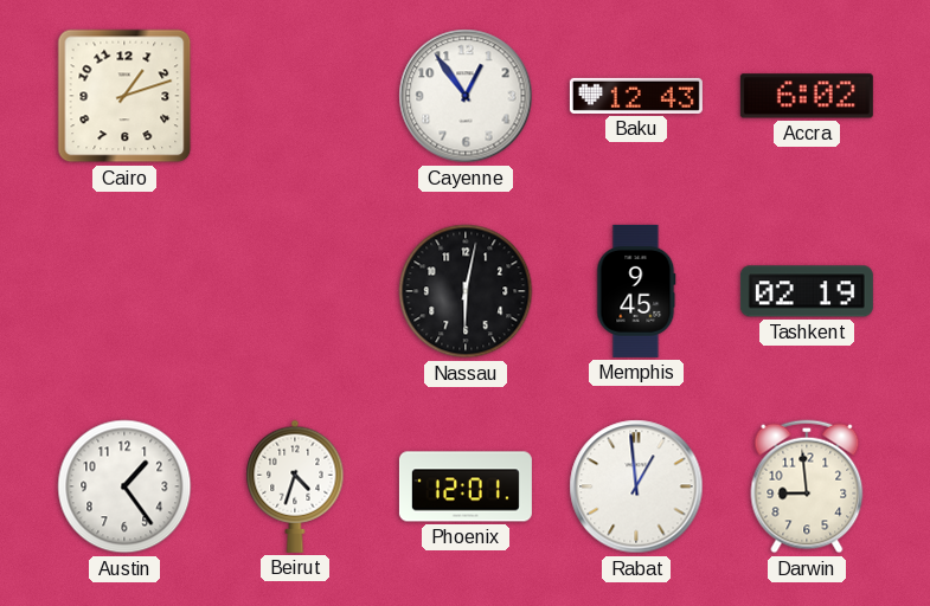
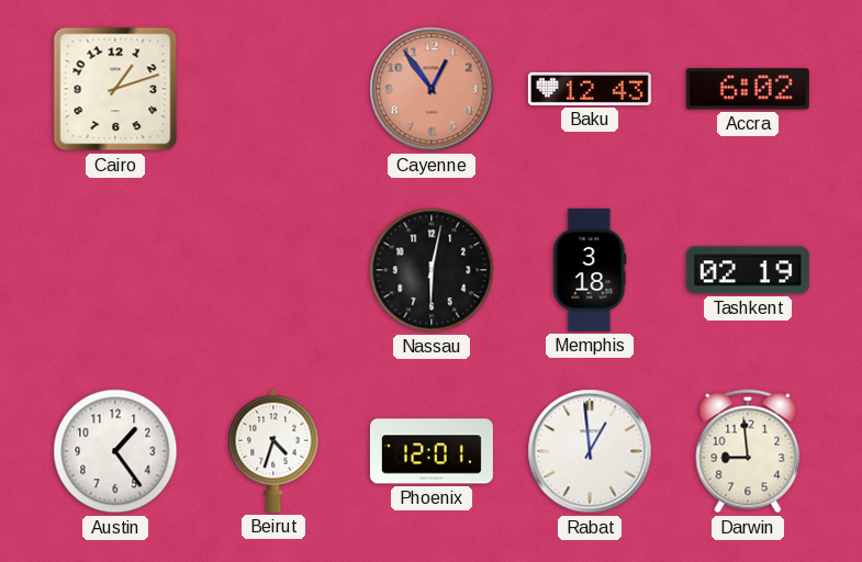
Cayenne dial: white -> salmon (432, 89)
Memphis: 9:45 -> 3:18 (590, 270)
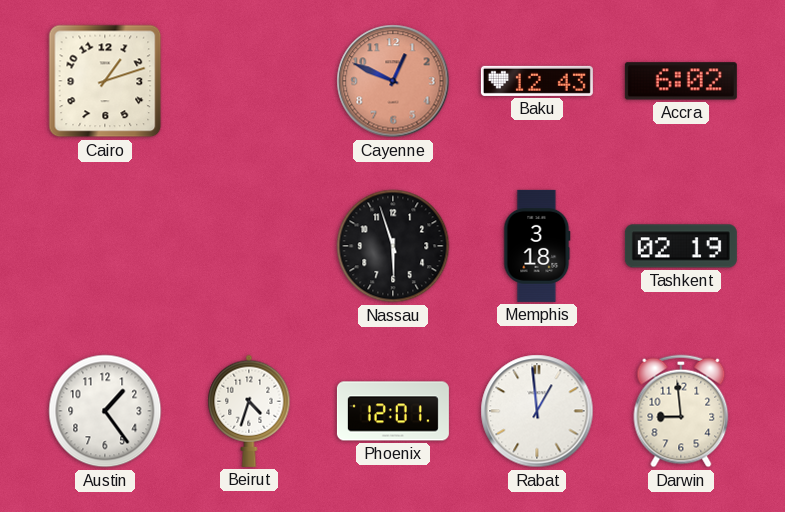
Cayenne: 12:54 -> 12:49 (393, 81)
Nassau: 6:02 -> 5:57 (393, 246)
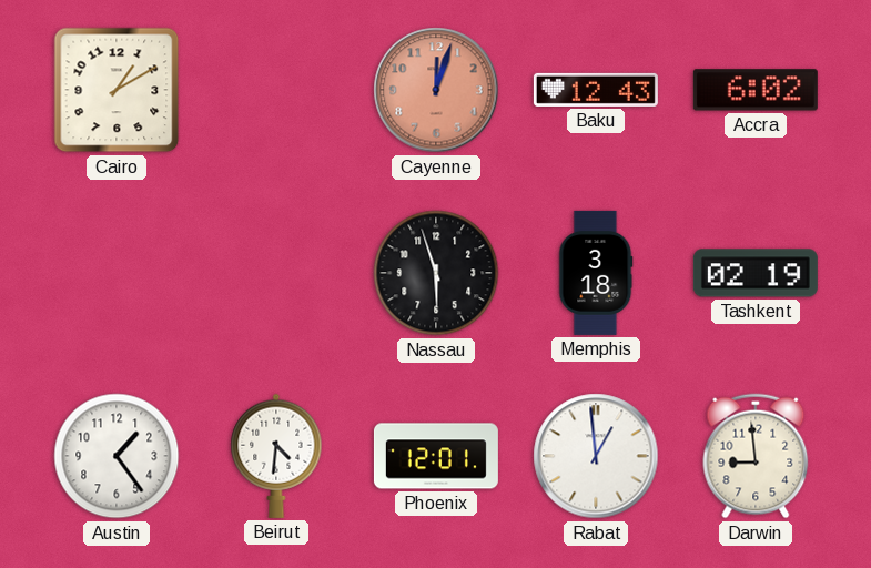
Cairo: 1:12 -> 1:10 (117, 90)
Cayenne: 12:49 -> 12:03 (436, 90)
Beirut: 4:33 -> 4:31 (276, 456)
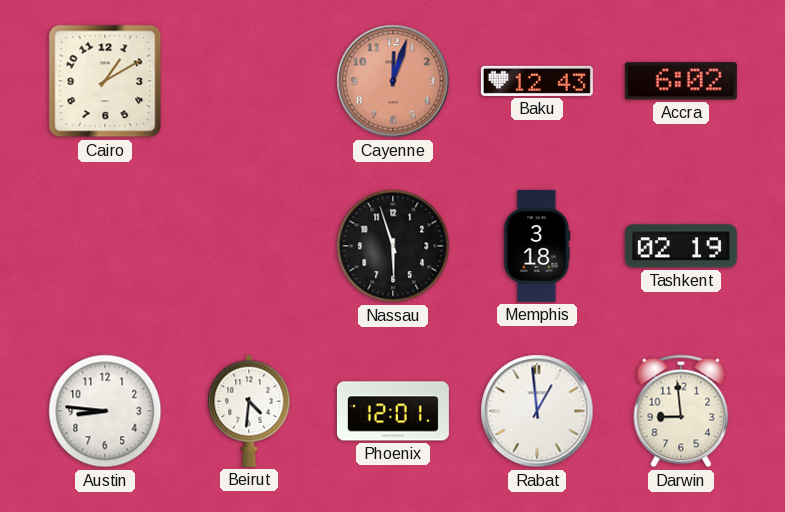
Austin: 1:24 -> 8:46 (105, 411)
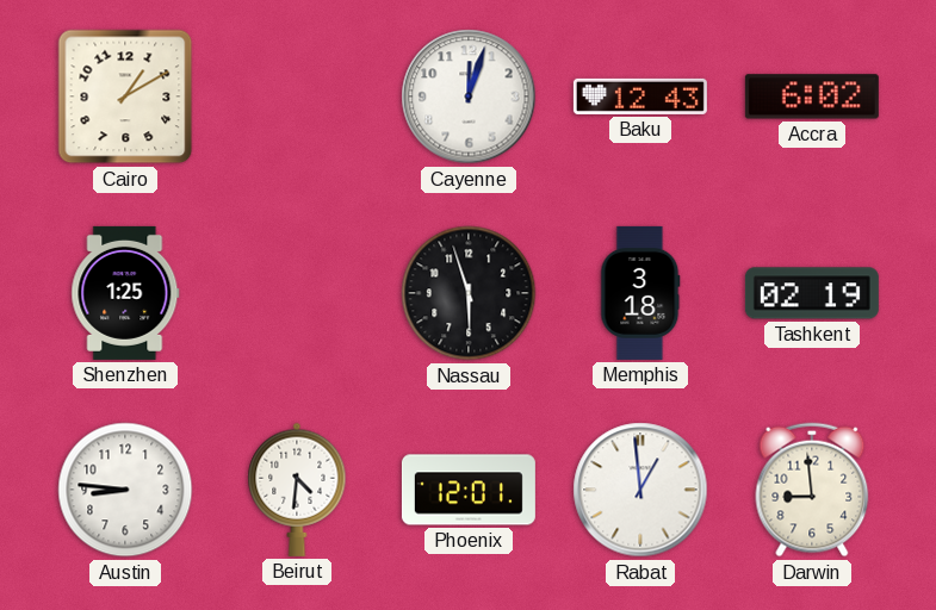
Cayenne dial: salmon -> white (469, 97)
Shenzhen: none -> 1:25 (125, 293)
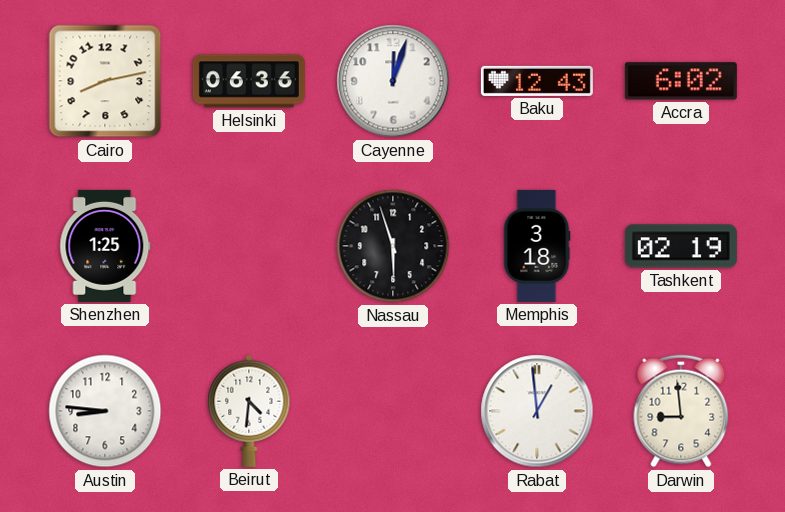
Cairo: 1:10 -> 8:13 (105, 81)
Helsinki: none -> 06:36 (249, 81)
Phoenix: 12:01 -> none (469, 490)
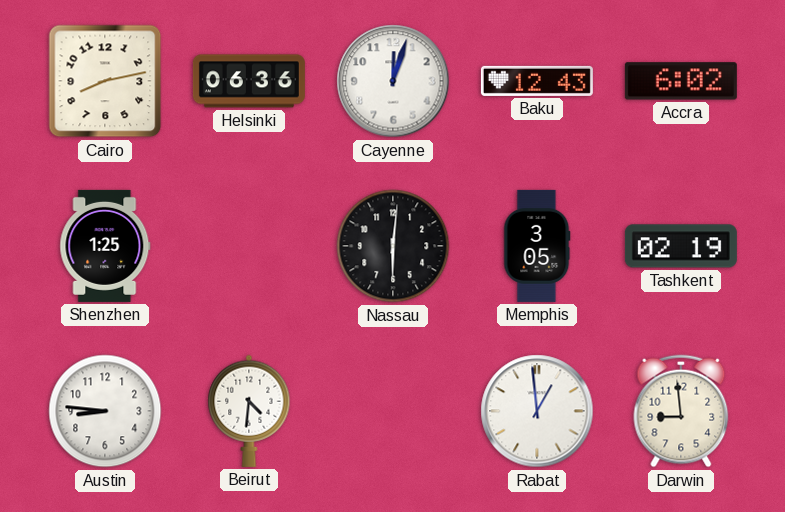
Nassau: 5:57 -> 6:01 (393, 246)
Memphis: 3:18 -> 3:05 (537, 246)
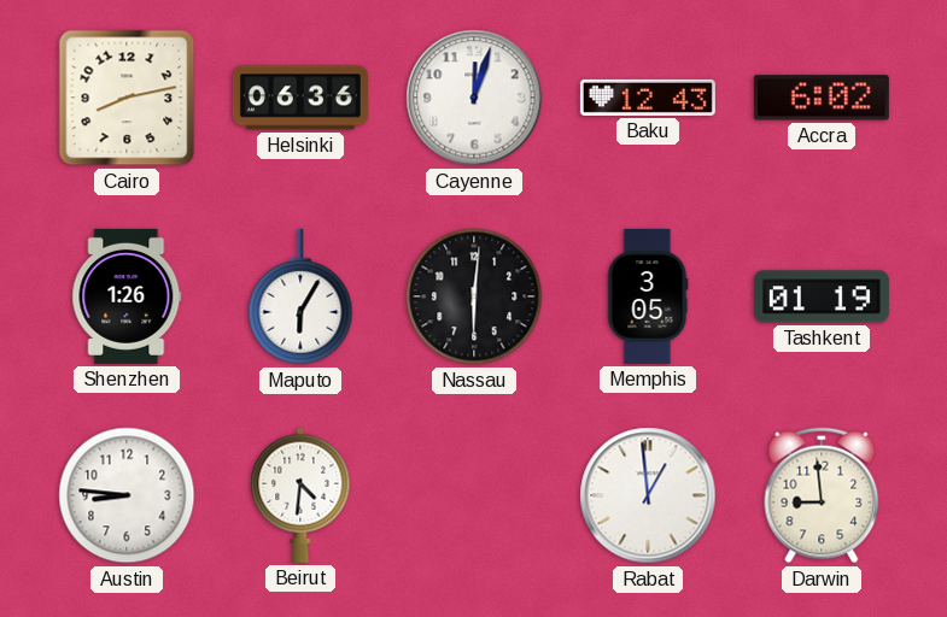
Shenzhen: 1:25 -> 1:26 (127, 296)
Maputo: none -> 6:05 (300, 296)
Tashkent: 02:19 -> 01:19 (822, 296)
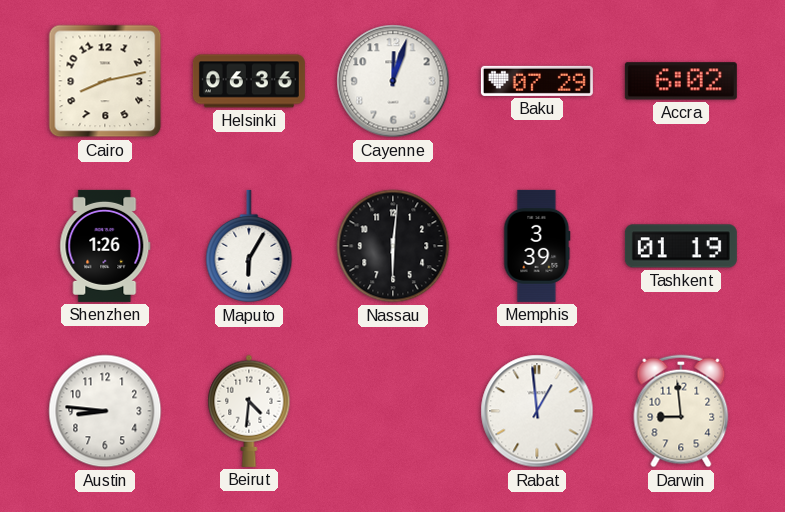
Baku: 12:43 -> 07:29 (537, 81)
Memphis: 3:05 -> 3:39 (537, 246)
